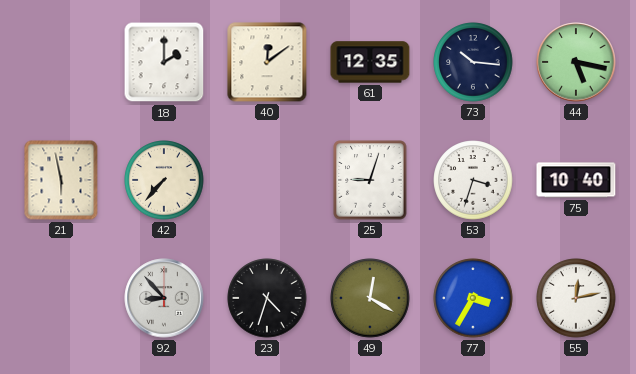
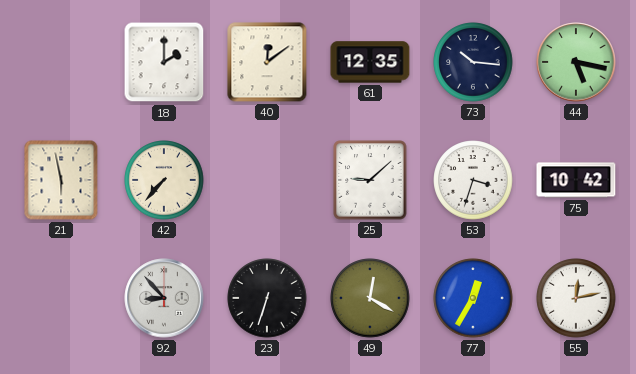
25: 9:03 -> 9:08 (370, 180)
75: 10:40 -> 10:42 (576, 180)
23: 4:33 -> 6:33 (267, 298)
77: 3:35 -> 12:35 (473, 298)
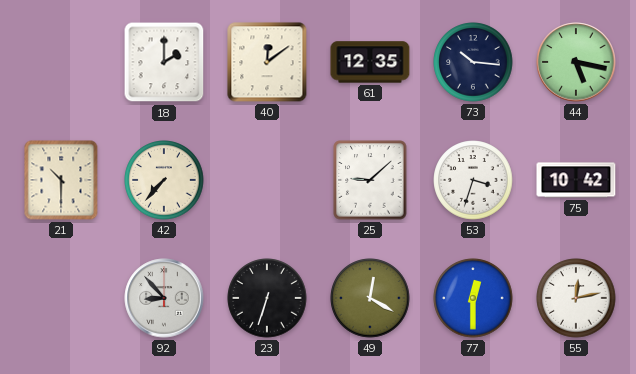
21: 5:58 -> 10:30 (61, 180)
77: 12:35 -> 12:30 (473, 298)
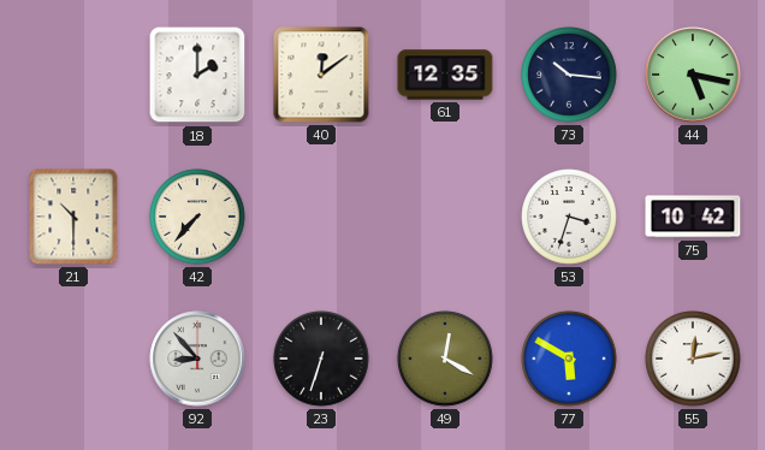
25: 9:08 -> none (370, 180)
77: 12:30 -> 5:50 (569, 359)
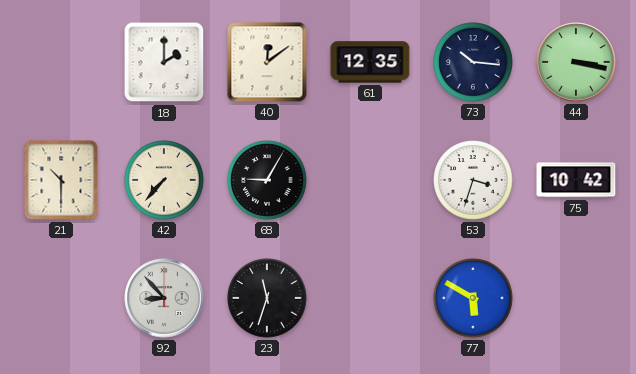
44: 5:17 -> 3:17 (576, 62)
68: none -> 9:05 (267, 180)
23: 6:33 -> 11:33 (267, 298)
49: 12:20 -> none (445, 359)
55: 12:13 -> none (693, 359)
